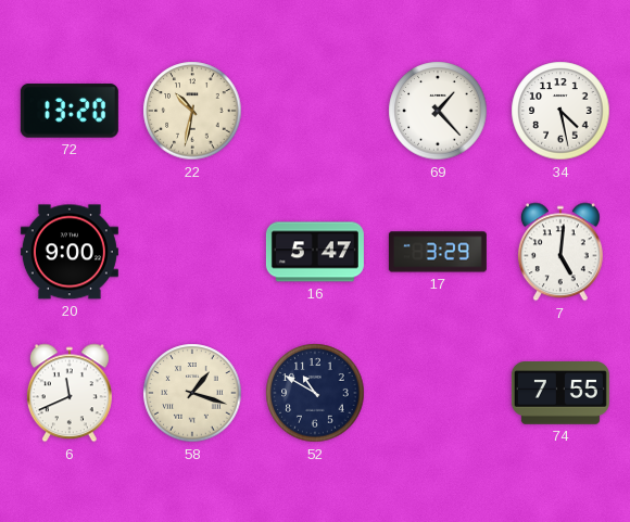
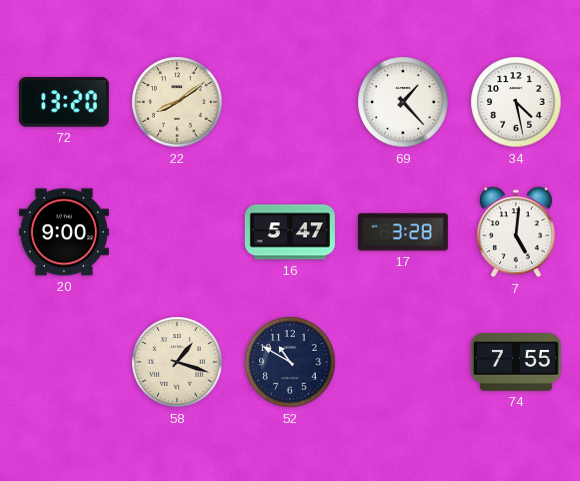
22: 10:32 -> 8:09 (177, 102)
17: 3:29 -> 3:28 (403, 232)
6: 11:41 -> none (70, 393)
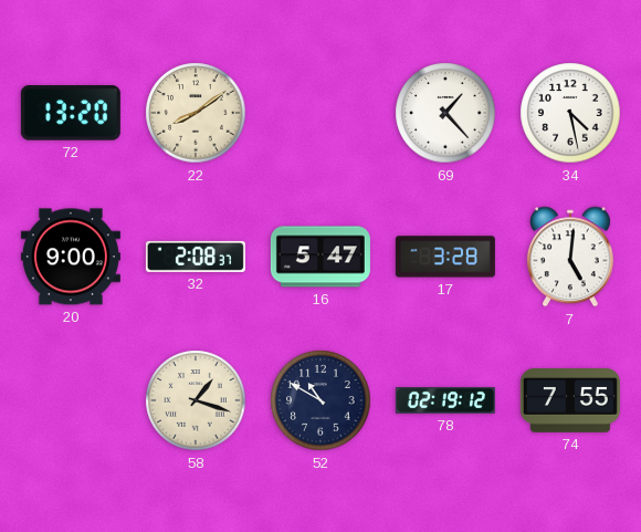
32: none -> 2:08 (196, 257)
78: none -> 02:19 (445, 400)
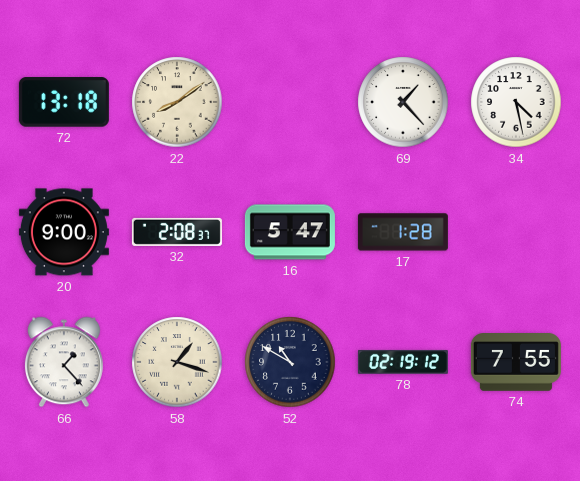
72: 13:20 -> 13:18 (64, 102)
17: 3:28 -> 1:28 (403, 232)
7: 5:01 -> none (570, 257)
66: none -> 1:23 (64, 362)
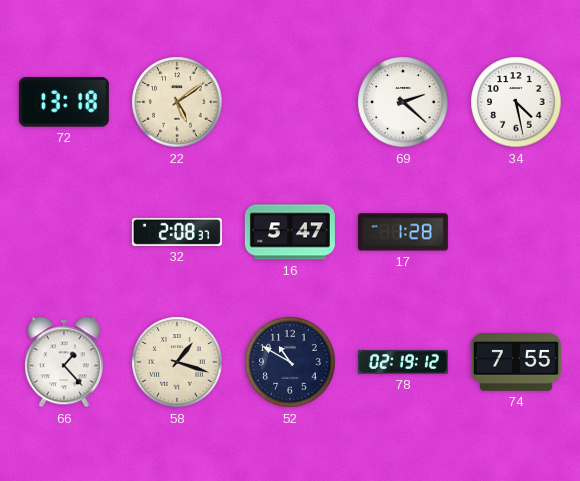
22: 8:09 -> 5:09 (177, 102)
69: 1:23 -> 2:22 (403, 102)
20: 9:00 -> none (64, 232)
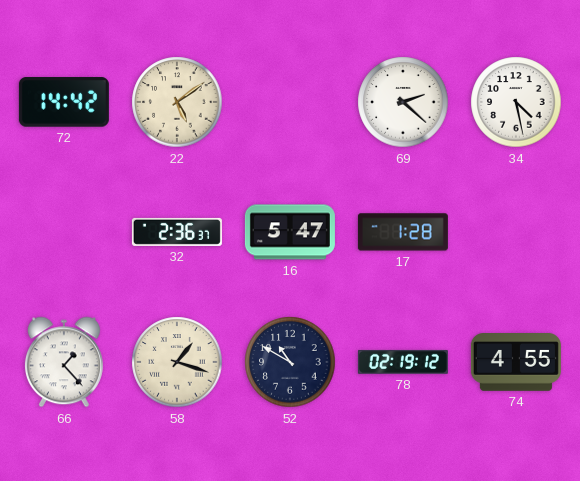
72: 13:18 -> 14:42 (64, 102)
32: 2:08 -> 2:36 (177, 232)
74: 7:55 -> 4:55 (516, 363)
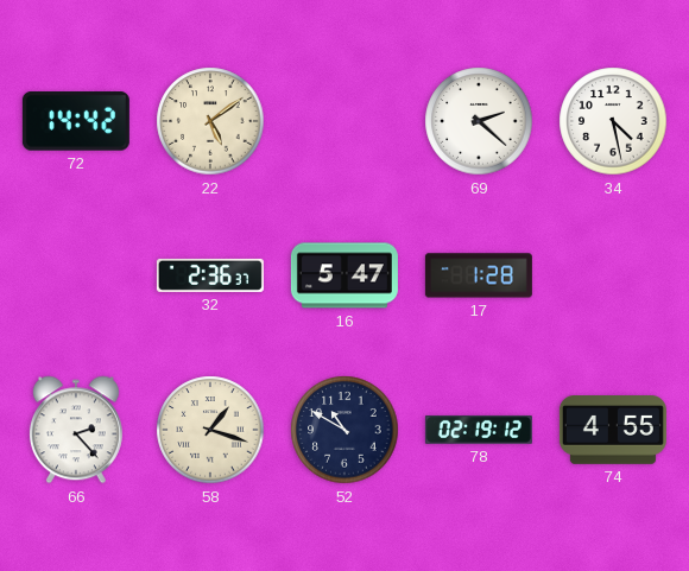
66: 1:23 -> 2:23 (76, 430)
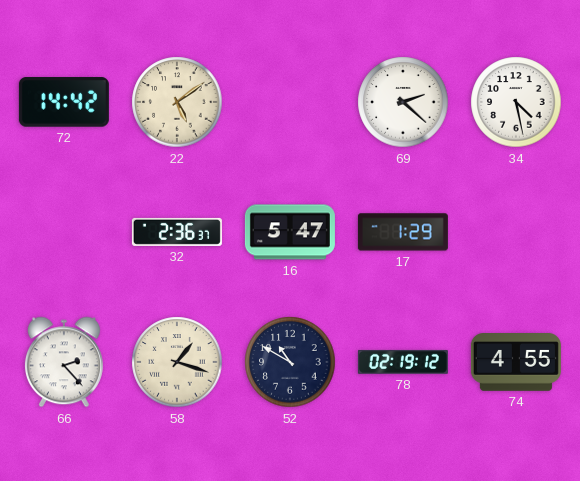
17: 1:28 -> 1:29 (403, 232)
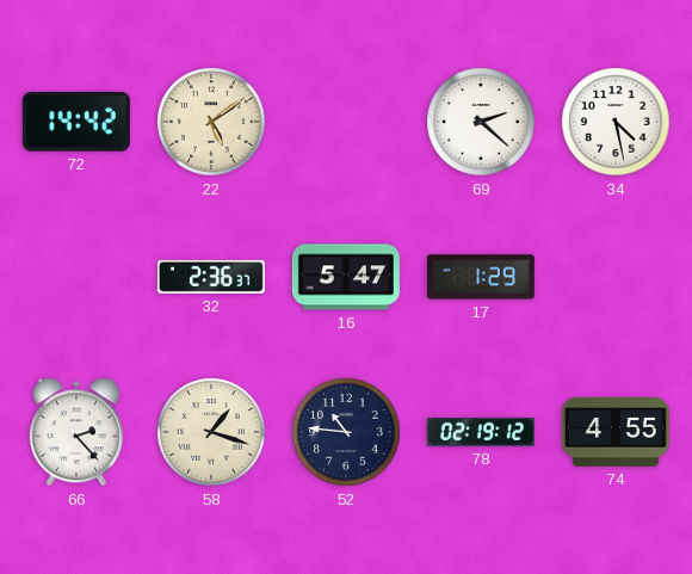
52: 10:50 -> 10:46 (346, 432)
